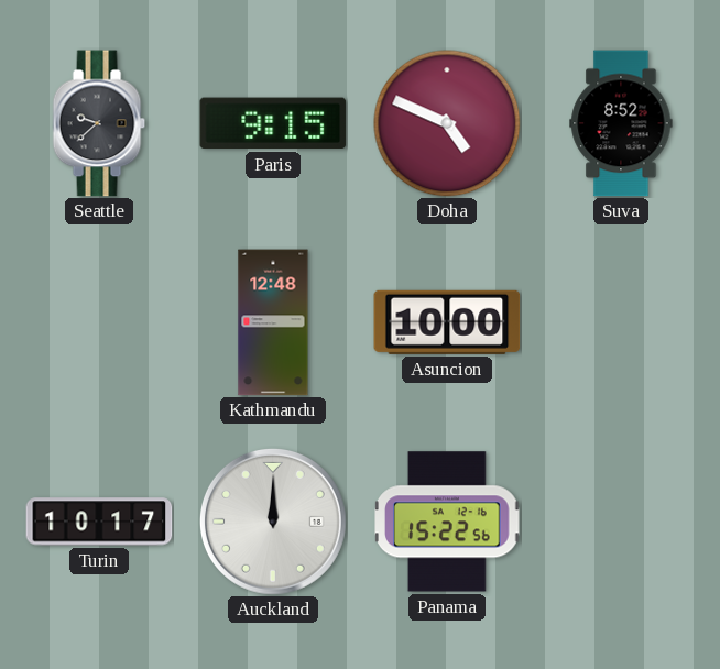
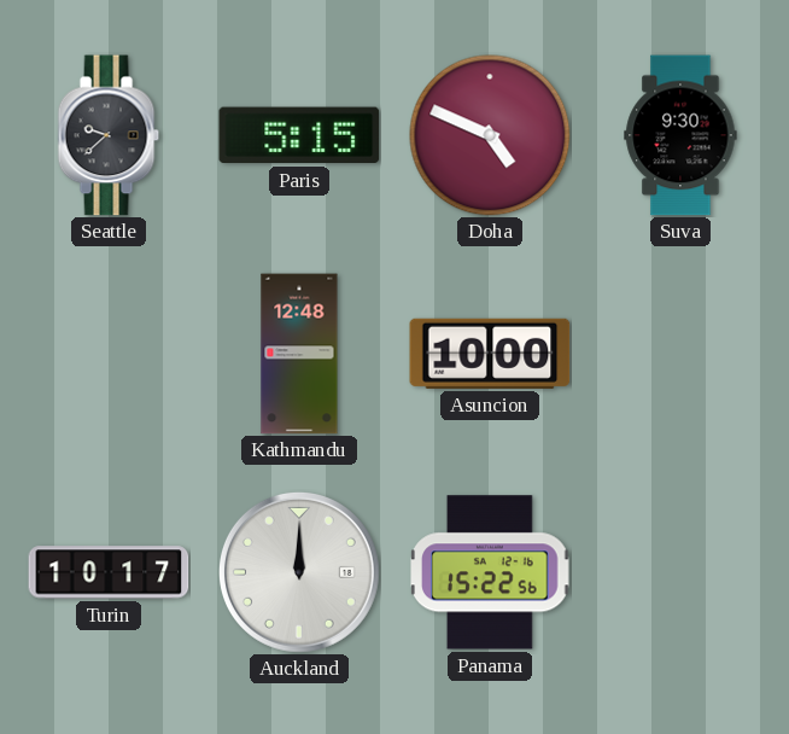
Paris: 9:15 -> 5:15 (299, 135)
Suva: 8:52 -> 9:30 (680, 135)
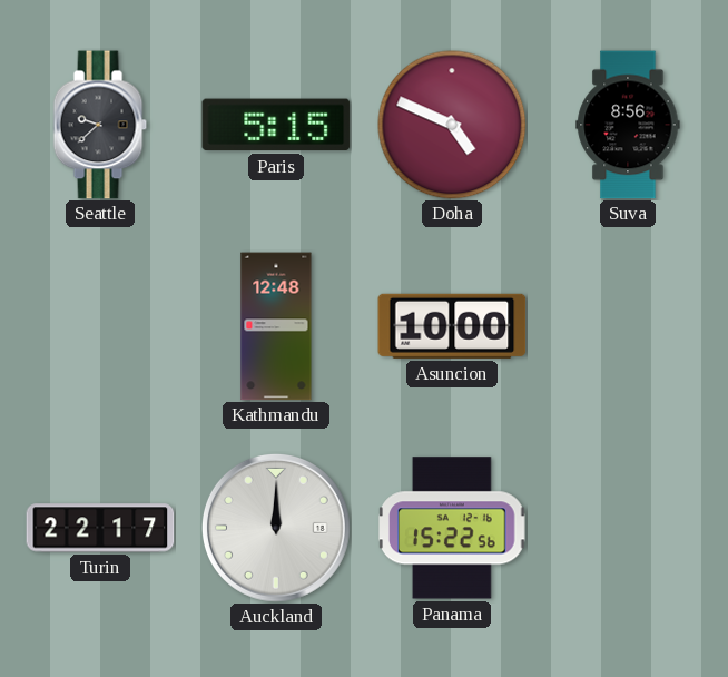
Suva: 9:30 -> 8:56 (628, 125)
Turin: 10:17 -> 22:17 (100, 528)
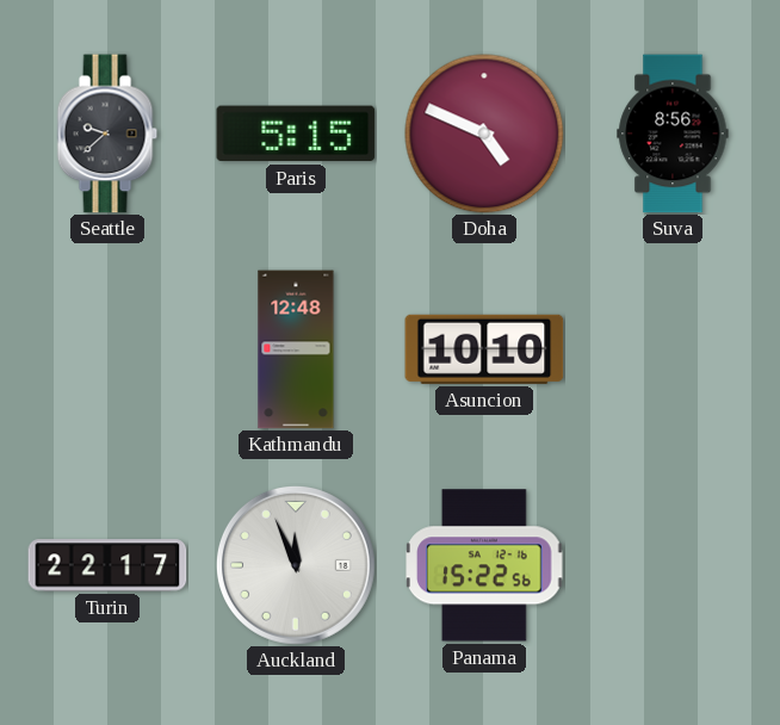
Asuncion: 10:00 -> 10:10 (484, 349)
Auckland: 12:00 -> 11:56 (296, 565)
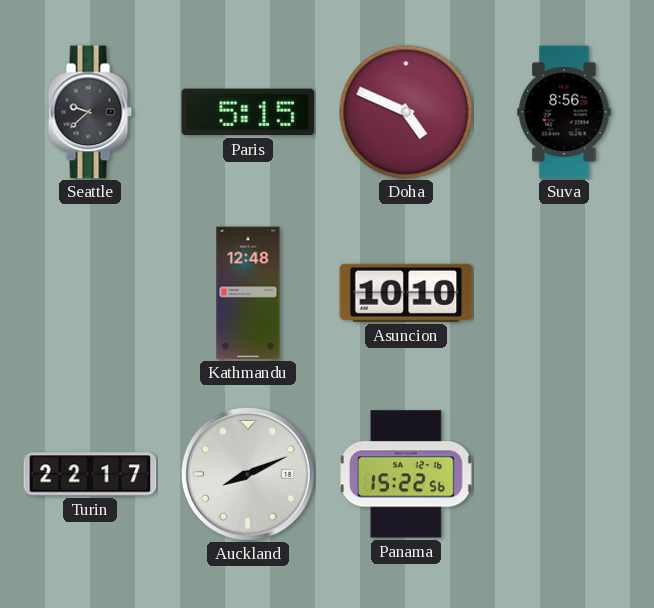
Auckland: 11:56 -> 8:11 (248, 474)
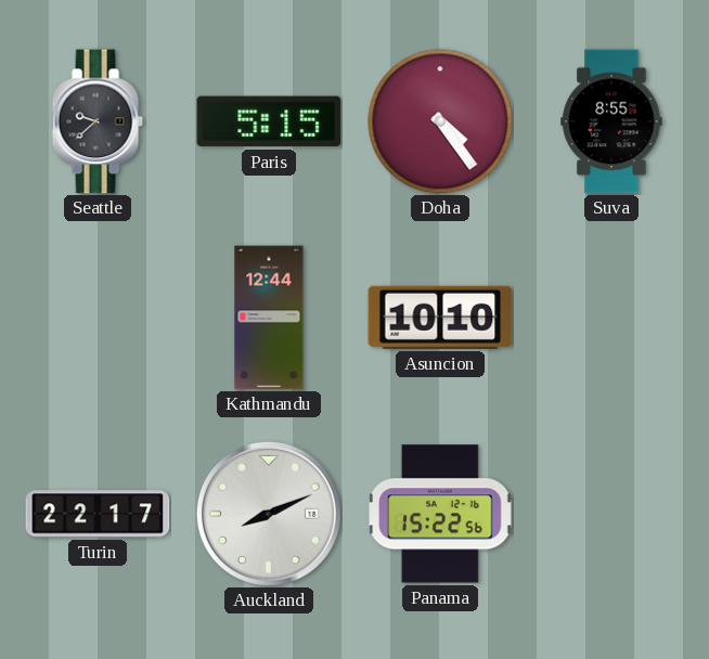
Doha: 4:49 -> 4:24 (440, 121)
Suva: 8:56 -> 8:55 (611, 121)
Kathmandu: 12:48 -> 12:44 (269, 318)
